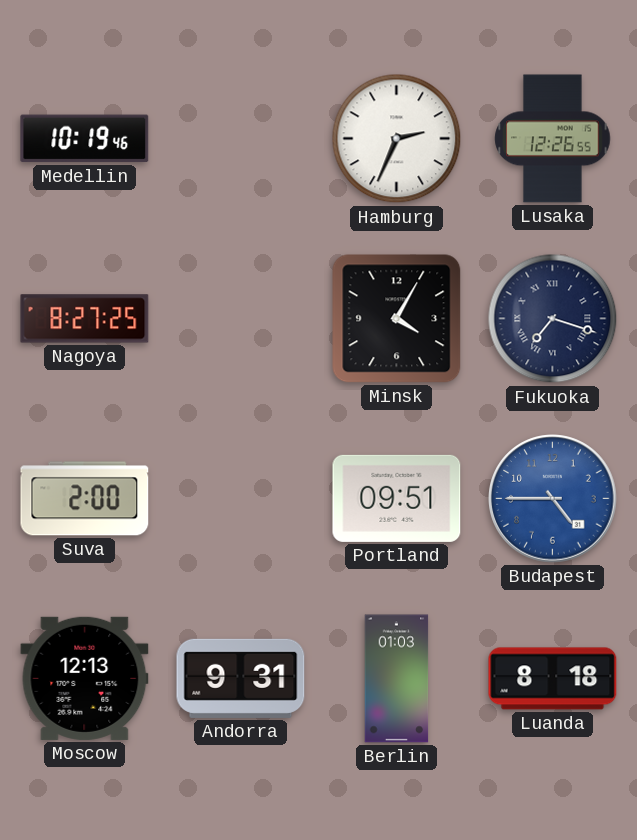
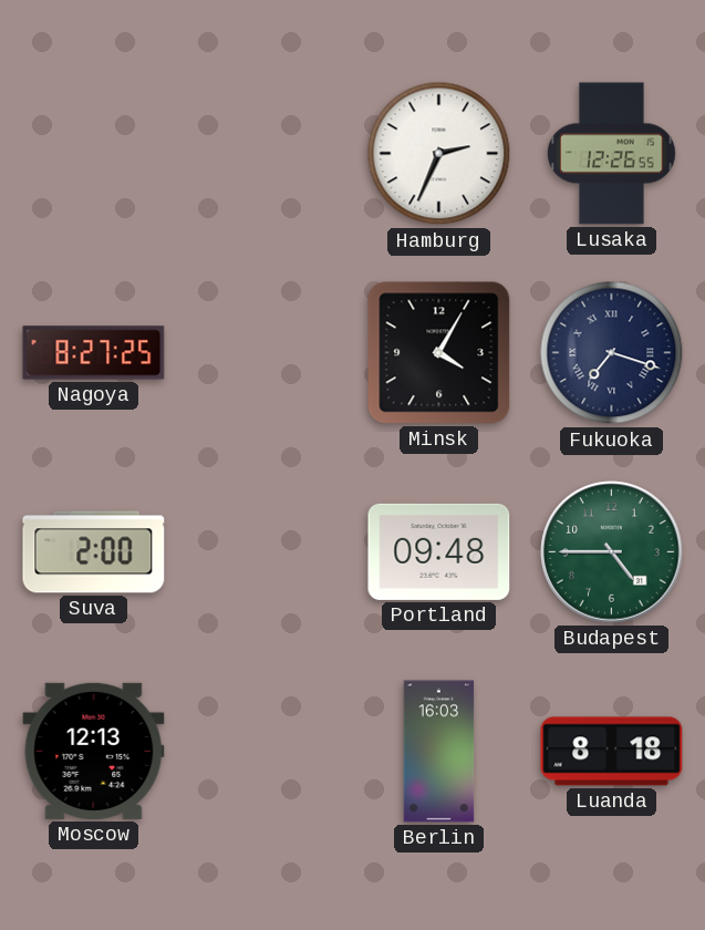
Medellin: 10:19 -> none (85, 139)
Portland: 09:51 -> 09:48 (439, 551)
Budapest dial: blue -> green (612, 552)
Andorra: 9:31 -> none (241, 678)
Berlin: 01:03 -> 16:03 (439, 752)
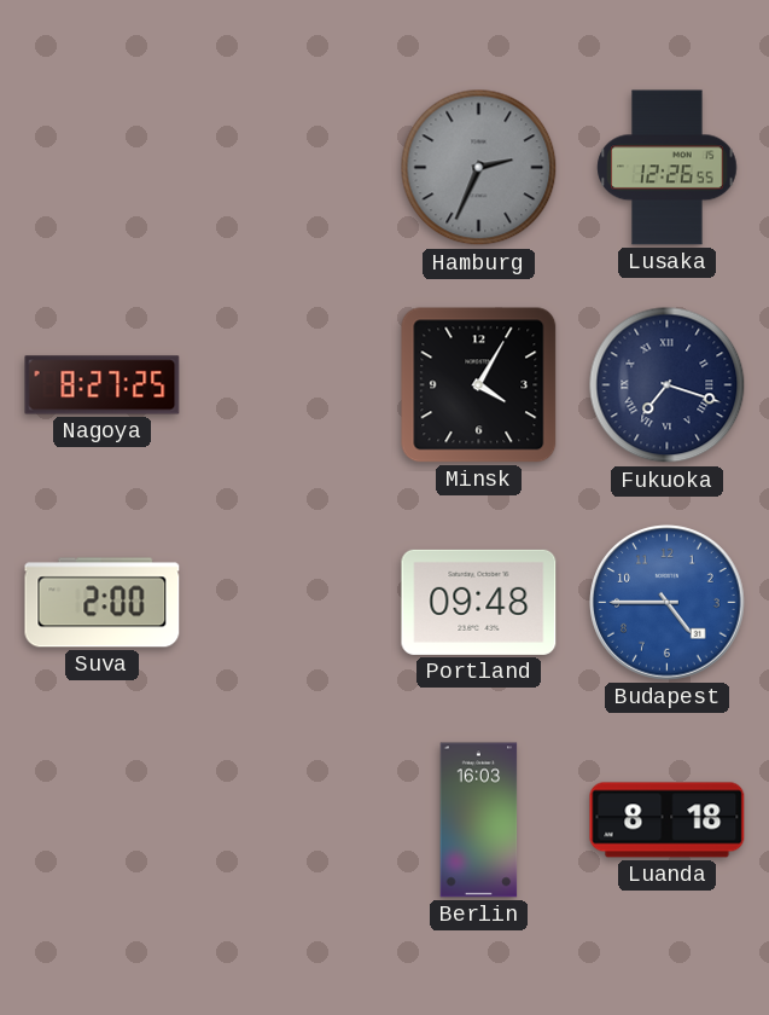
Hamburg dial: white -> grey (479, 168)
Budapest dial: green -> blue (668, 603)
Moscow: 12:13 -> none (94, 751)
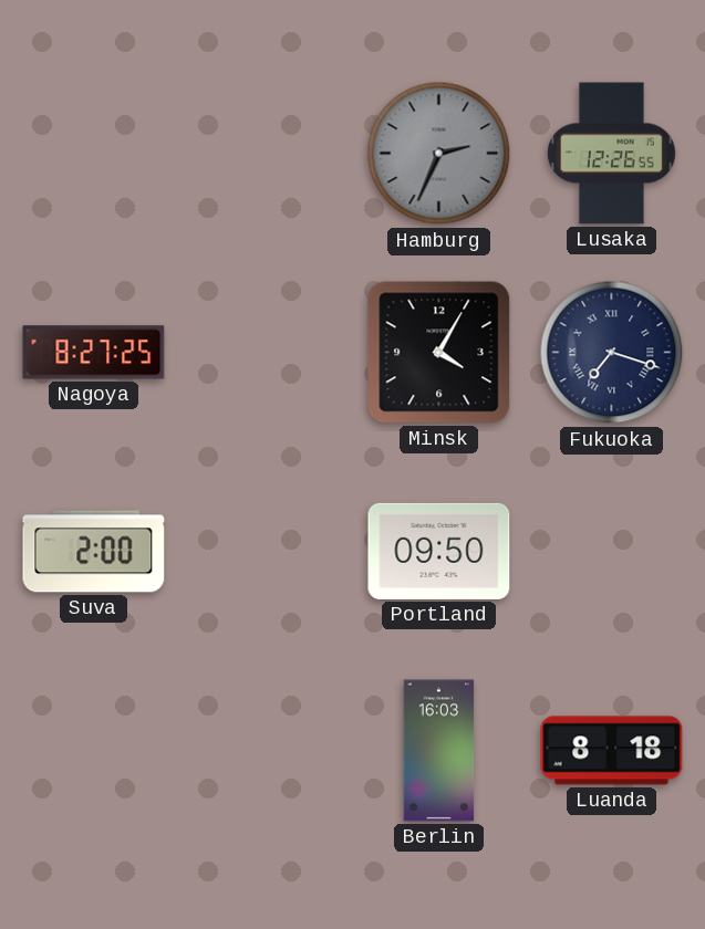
Portland: 09:48 -> 09:50 (439, 551)
Budapest: 4:45 -> none (668, 603)
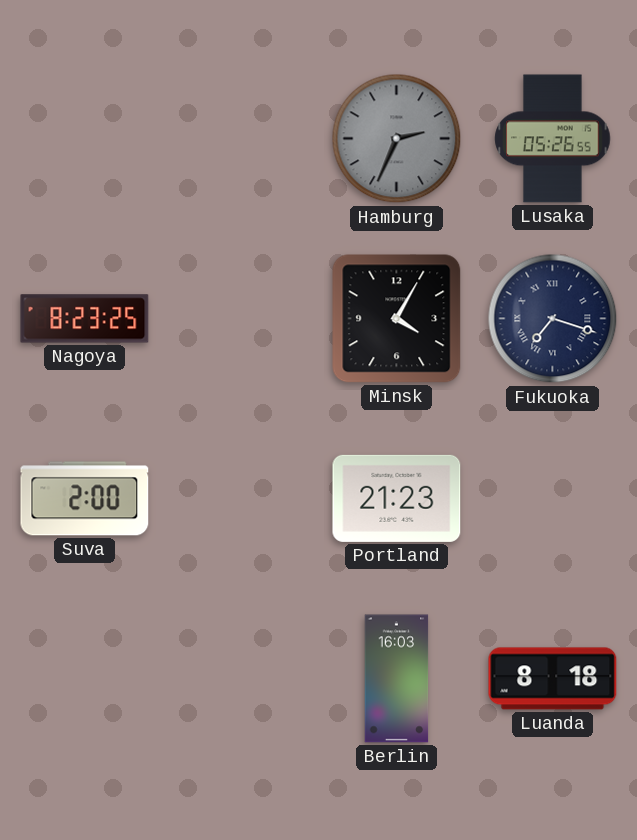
Lusaka: 12:26 -> 05:26 (553, 139)
Nagoya: 8:27 -> 8:23 (85, 319)
Portland: 09:50 -> 21:23 (397, 498)
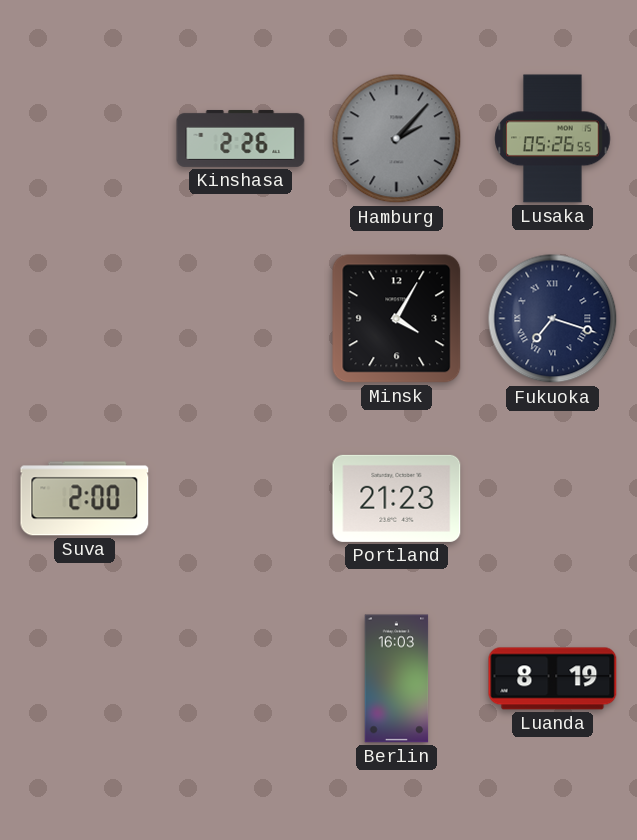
Kinshasa: none -> 2:26 (241, 138)
Hamburg: 2:34 -> 2:07 (397, 139)
Nagoya: 8:23 -> none (85, 319)
Luanda: 8:18 -> 8:19 (553, 679)
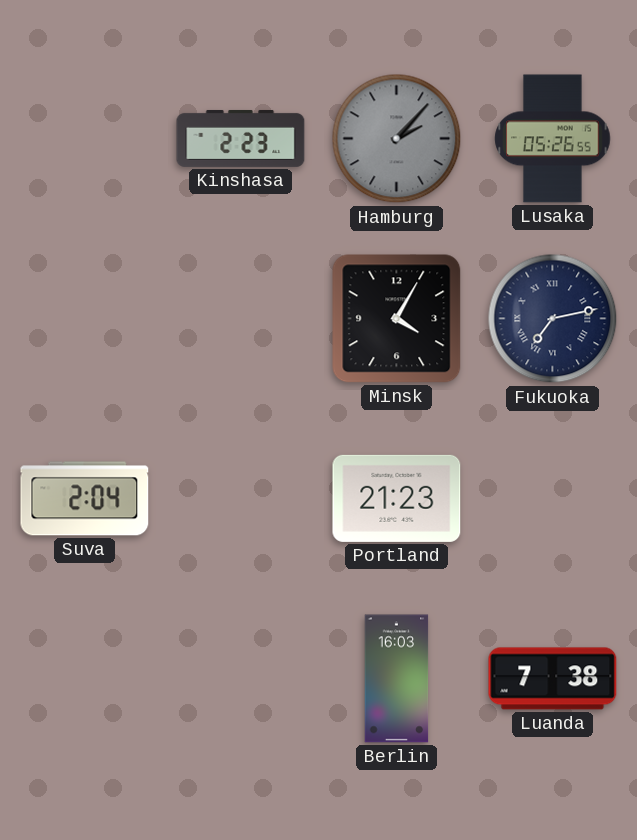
Kinshasa: 2:26 -> 2:23 (241, 138)
Fukuoka: 7:18 -> 7:13 (553, 319)
Suva: 2:00 -> 2:04 (85, 499)
Luanda: 8:19 -> 7:38 (553, 679)
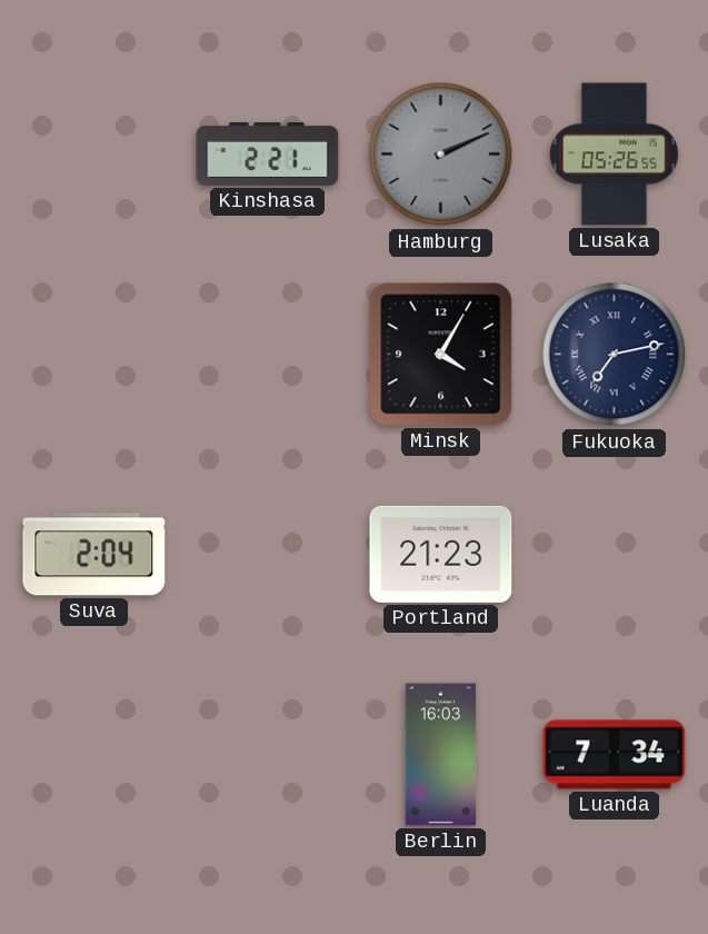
Kinshasa: 2:23 -> 2:21 (268, 153)
Hamburg: 2:07 -> 2:11 (441, 155)
Luanda: 7:38 -> 7:34 (615, 755)
